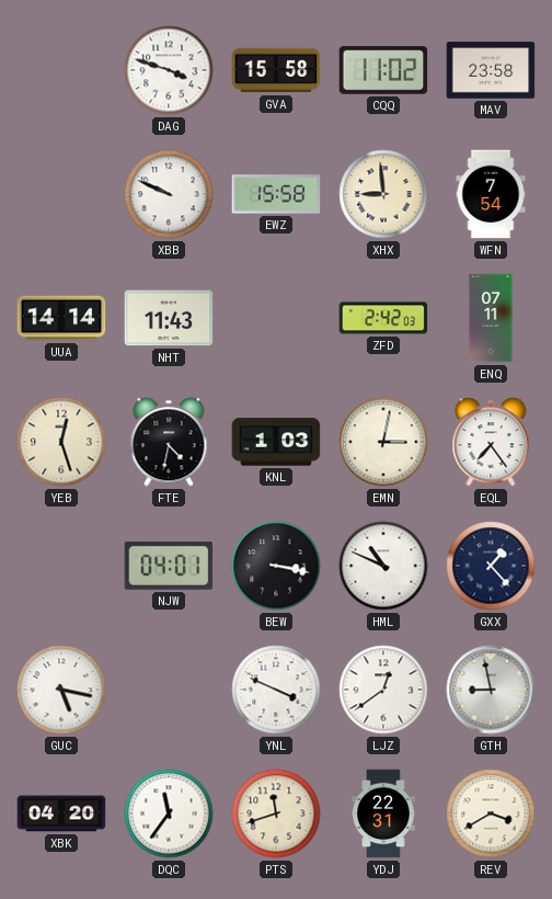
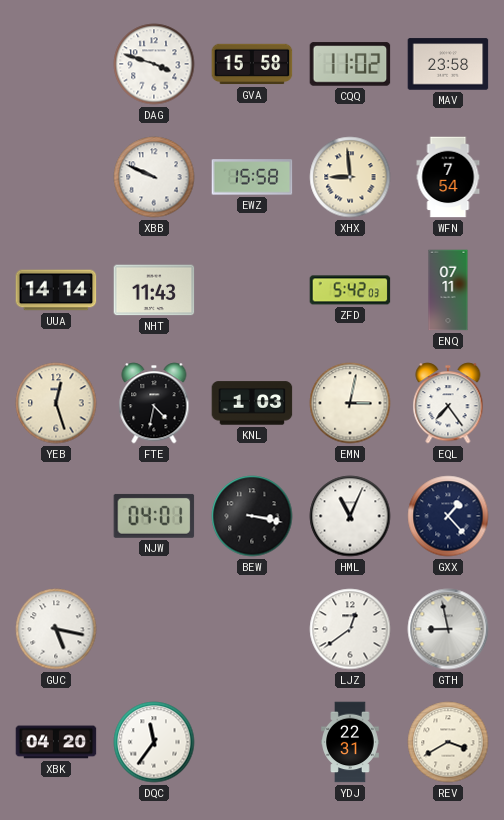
ZFD: 2:42 -> 5:42 (350, 290)
HML: 10:49 -> 11:04 (350, 516)
YNL: 3:49 -> none (276, 690)
PTS: 11:42 -> none (276, 813)
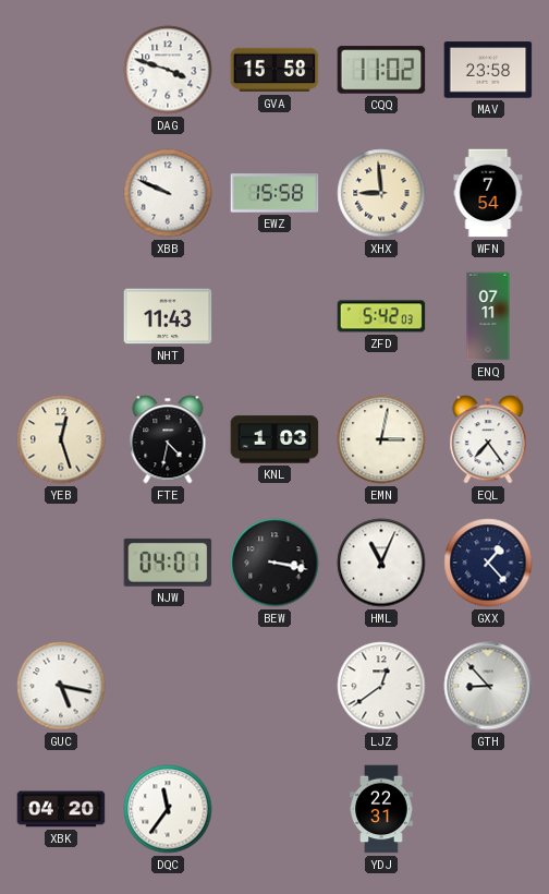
UUA: 14:14 -> none (56, 290)
GTH: 8:58 -> 8:53 (488, 686)
REV: 3:40 -> none (448, 742)
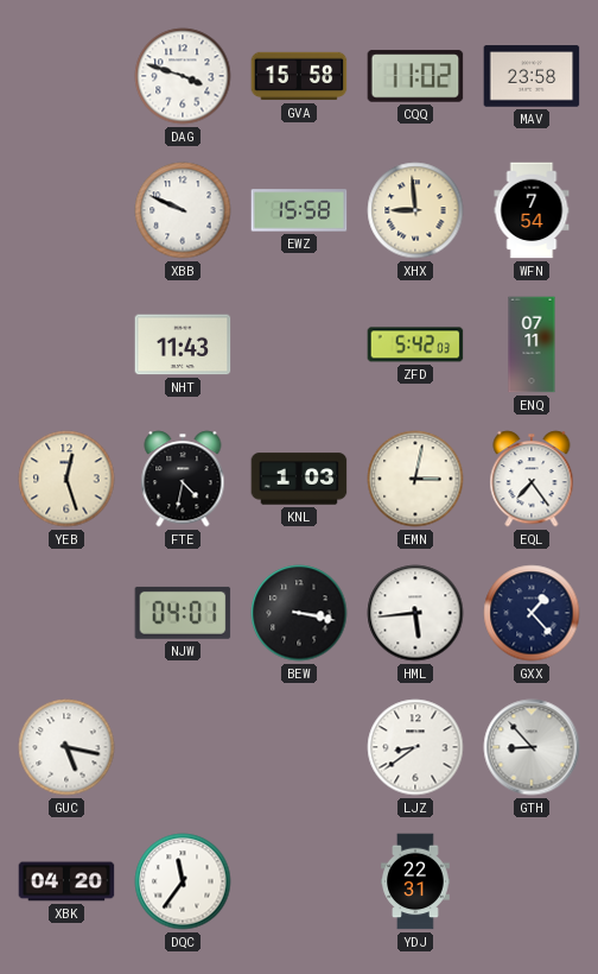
HML: 11:04 -> 5:44 (415, 613)
LJZ: 12:39 -> 8:39 (415, 747)
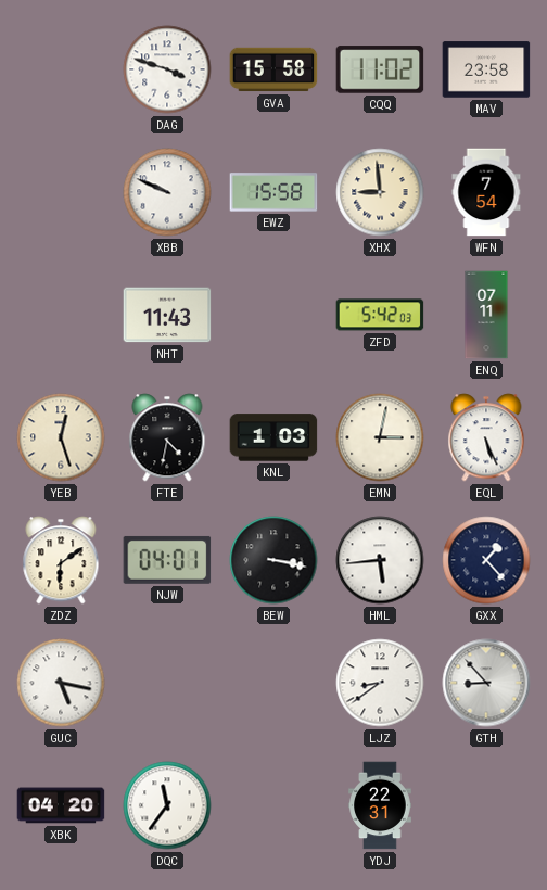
EQL: 7:24 -> 5:26 (486, 437)
ZDZ: none -> 6:09 (61, 560)
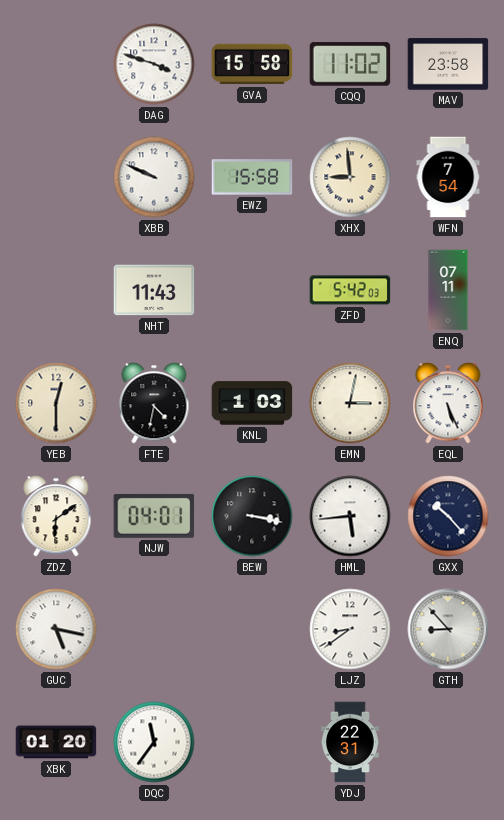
YEB: 12:27 -> 12:30 (56, 403)
GXX: 1:23 -> 10:23 (448, 516)
XBK: 04:20 -> 01:20 (56, 742)
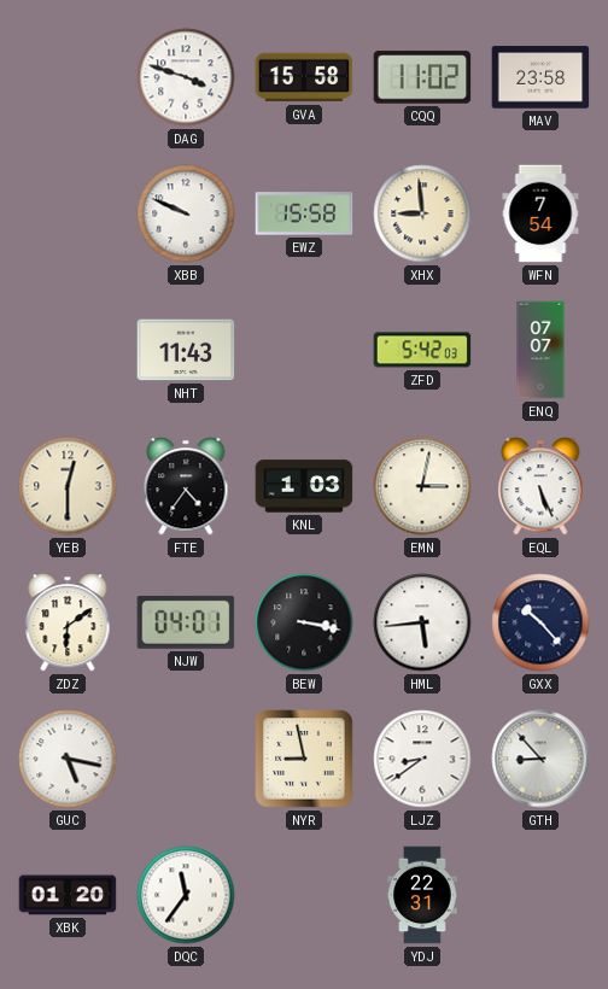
ENQ: 07:11 -> 07:07 (540, 350)
FTE: 4:32 -> 4:36 (186, 486)
NYR: none -> 8:58 (304, 759)
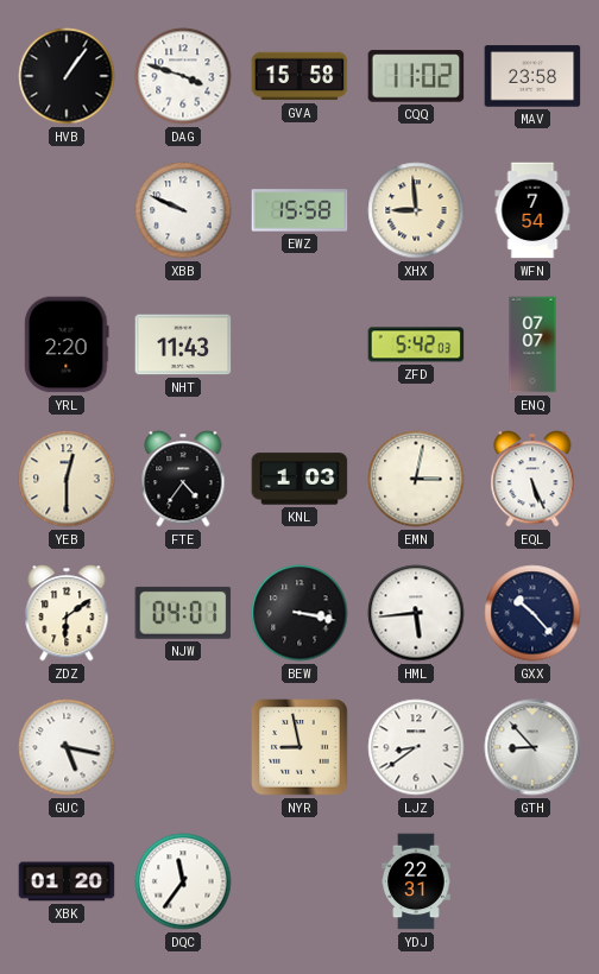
HVB: none -> 1:06 (67, 76)
YRL: none -> 2:20 (67, 344)
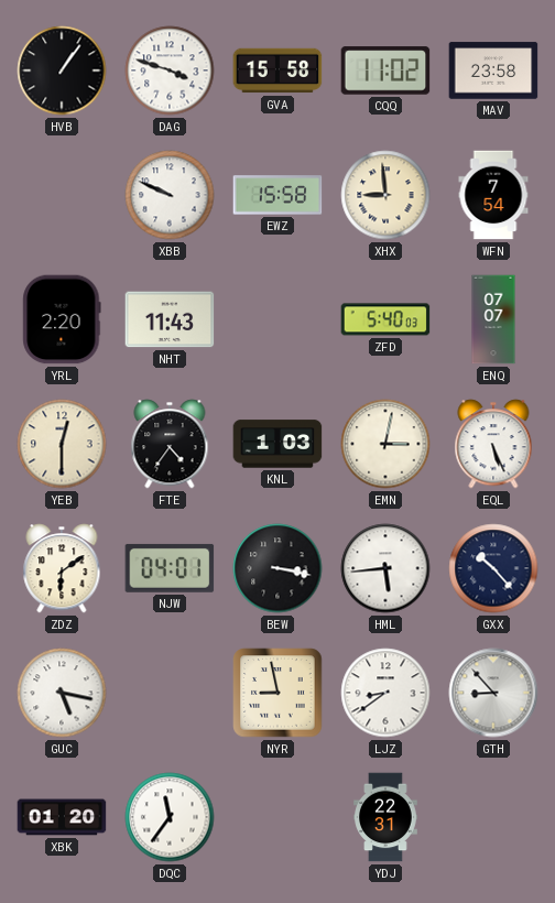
ZFD: 5:42 -> 5:40 (385, 319)
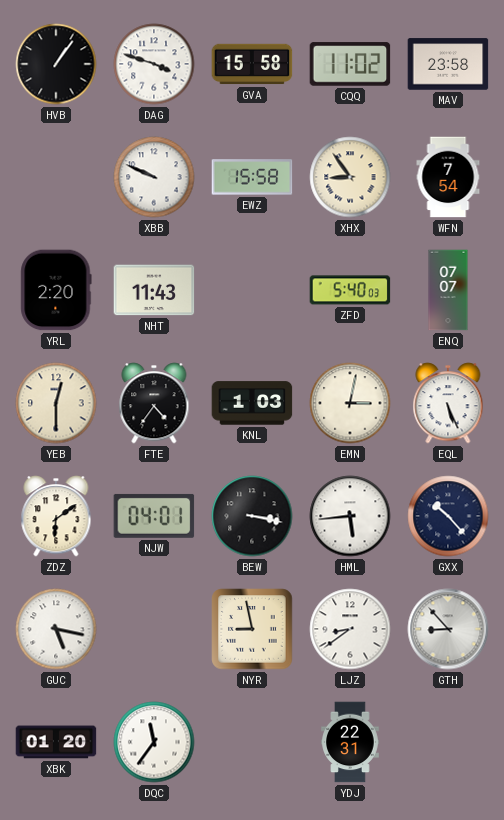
XHX: 8:59 -> 8:54 (350, 177)
